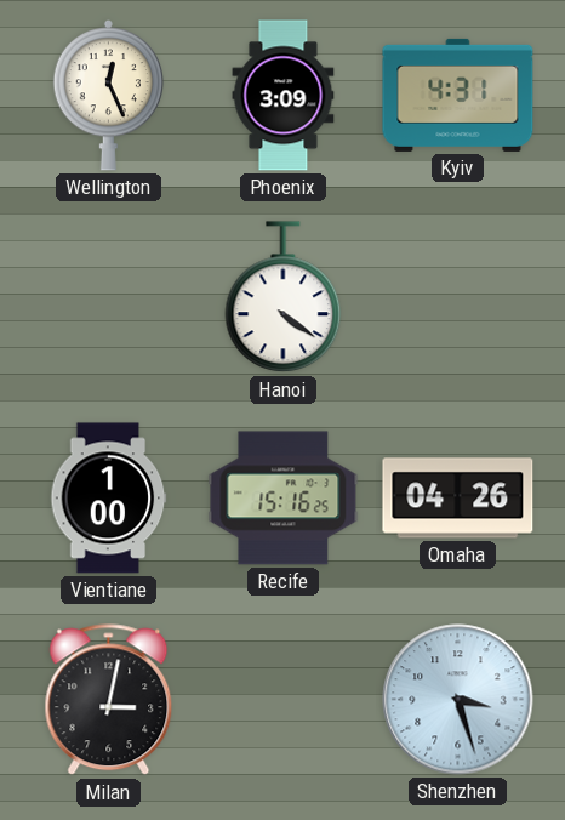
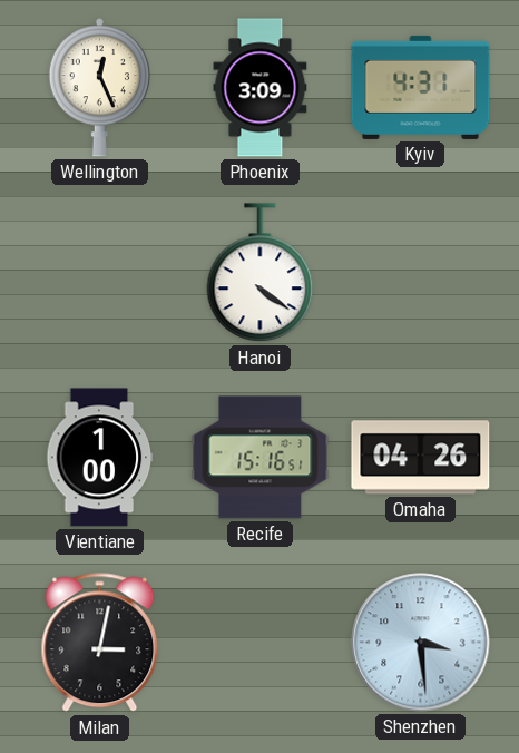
Recife: 15:16:25 -> 15:16:51 (261, 458)
Shenzhen: 3:27 -> 3:29 (421, 643)
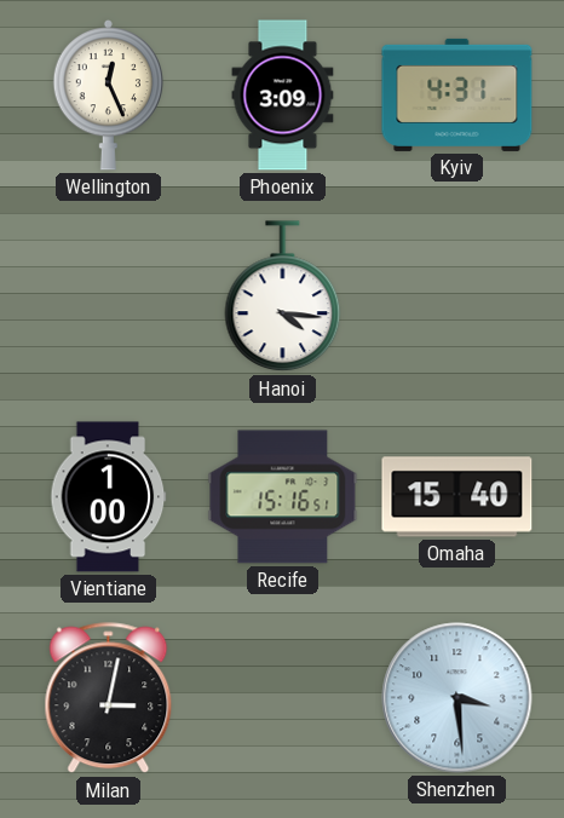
Hanoi: 4:21 -> 4:16 (283, 296)
Omaha: 04:26 -> 15:40 (457, 497)
